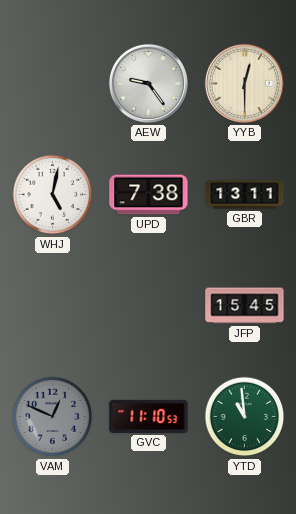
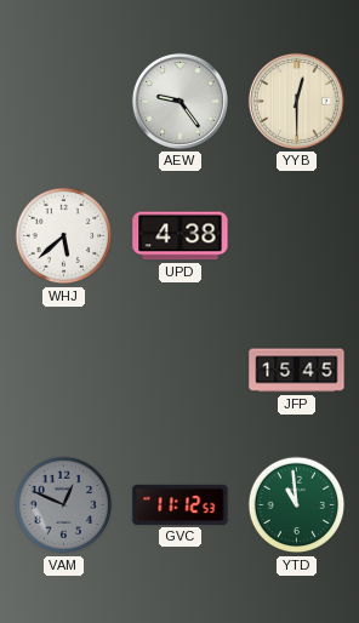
WHJ: 5:02 -> 5:38 (64, 236)
UPD: 7:38 -> 4:38 (181, 236)
GBR: 13:11 -> none (245, 195)
GVC: 11:10 -> 11:12 (181, 504)
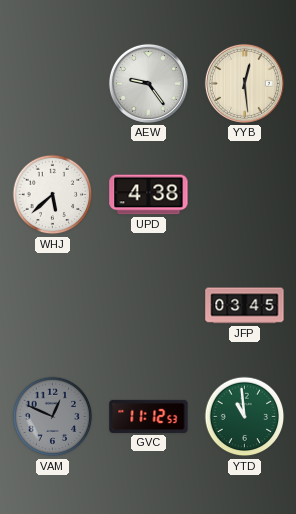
YYB: 12:30 -> 12:29 (244, 83)
JFP: 15:45 -> 03:45 (245, 306)
